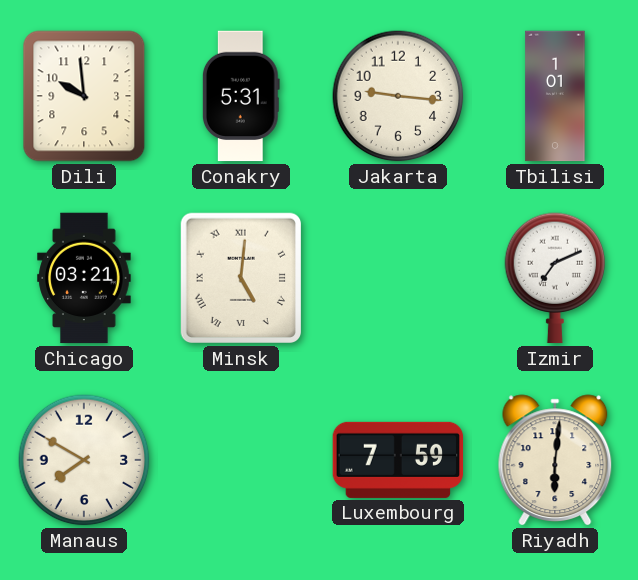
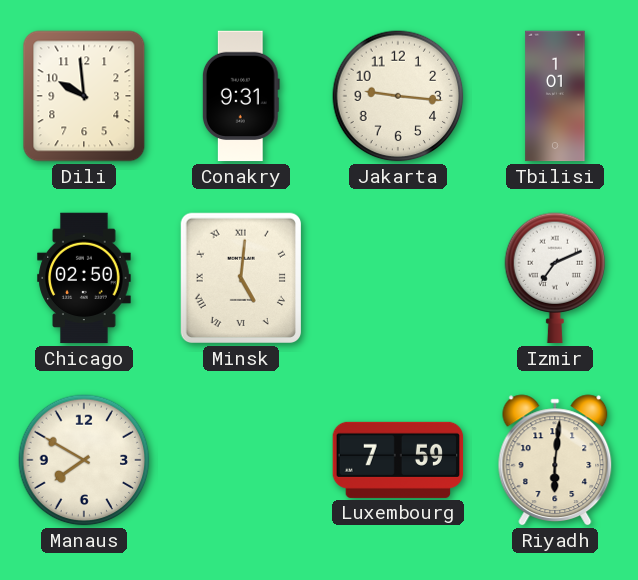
Conakry: 5:31 -> 9:31 (241, 96)
Chicago: 03:21 -> 02:50 (84, 278)
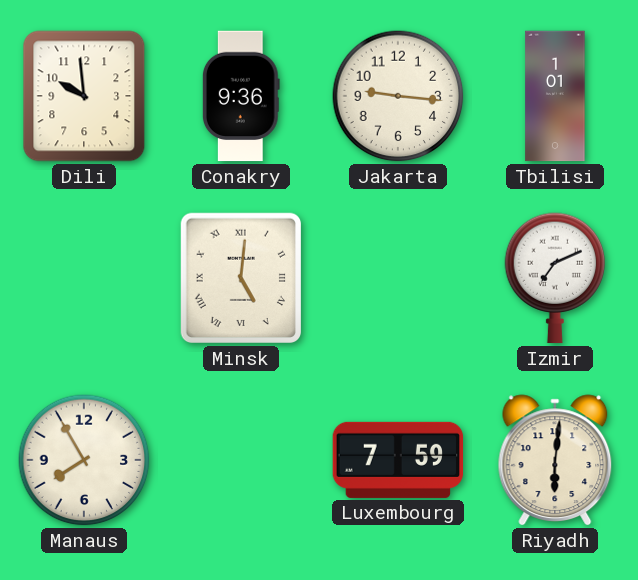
Conakry: 9:31 -> 9:36 (241, 96)
Chicago: 02:50 -> none (84, 278)
Manaus: 7:50 -> 7:55 (84, 460)
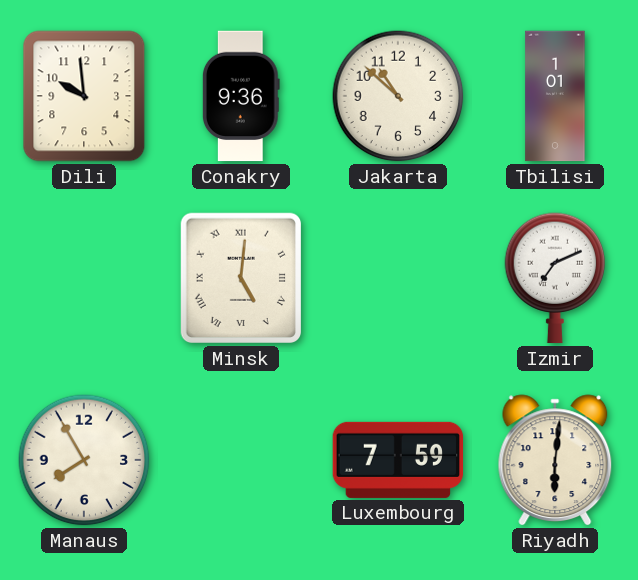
Jakarta: 9:16 -> 10:52 (398, 96)
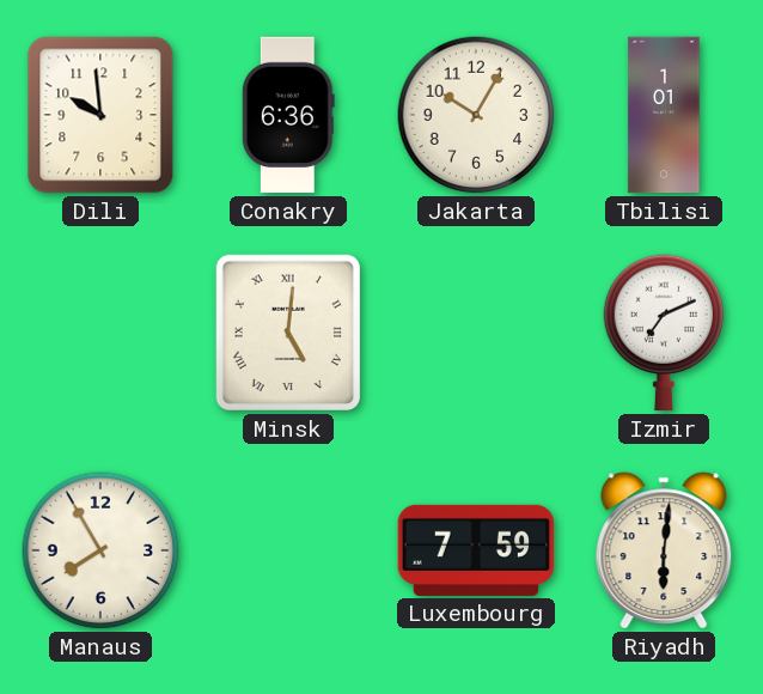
Conakry: 9:36 -> 6:36 (288, 115)
Jakarta: 10:52 -> 10:05 (476, 115)
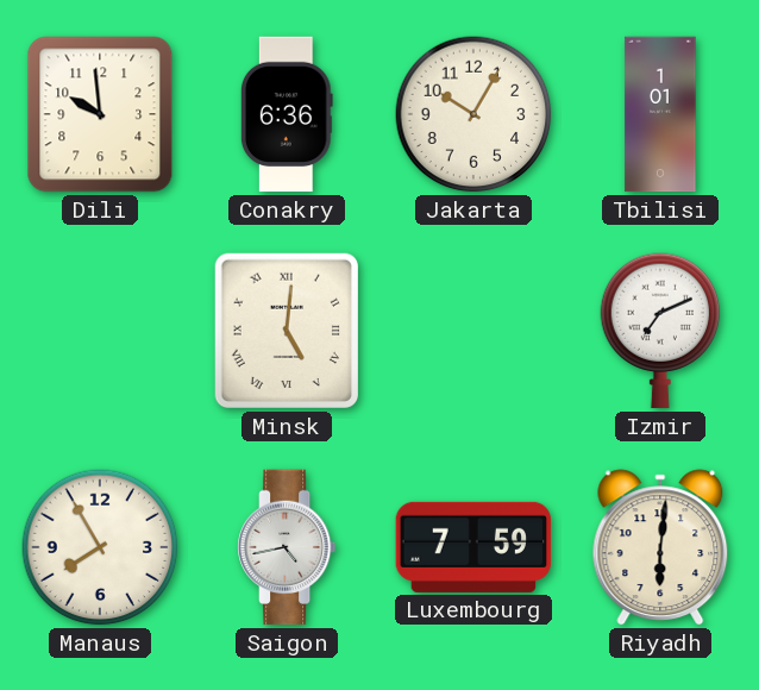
Saigon: none -> 4:43 (287, 547)
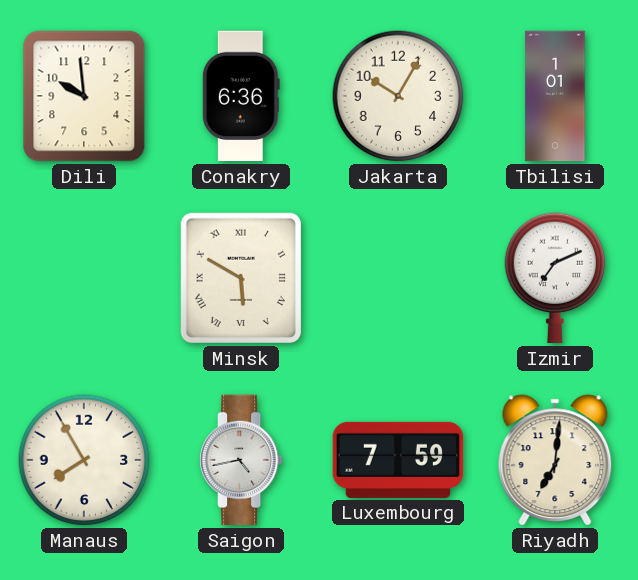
Minsk: 5:01 -> 5:50 (240, 278)
Riyadh: 6:01 -> 7:01 (555, 460)
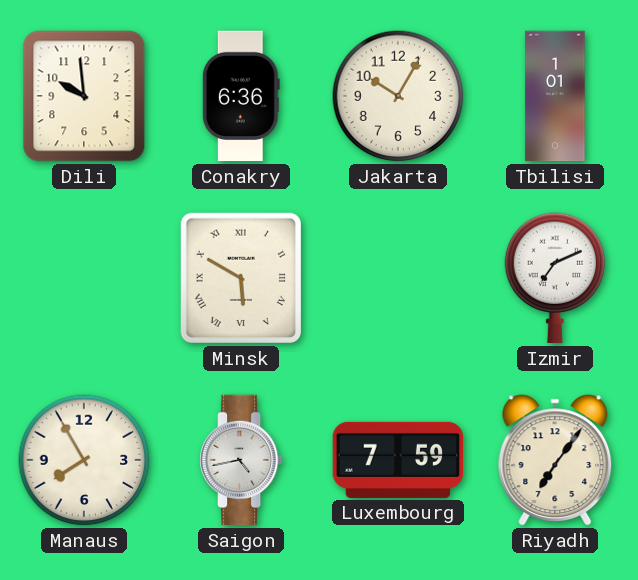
Riyadh: 7:01 -> 7:06 (555, 460)
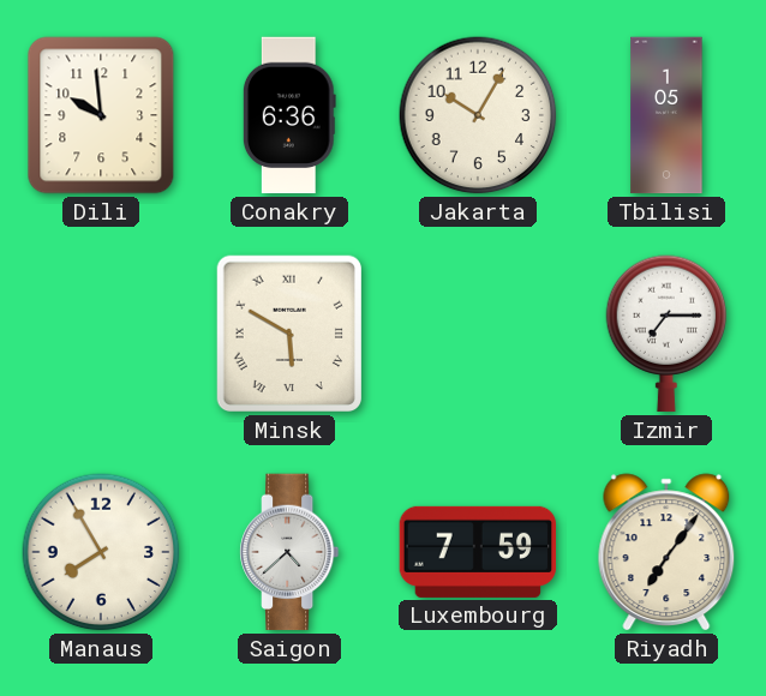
Tbilisi: 1:01 -> 1:05 (666, 115)
Izmir: 7:11 -> 7:15 (666, 334)
Saigon: 4:43 -> 4:38 (289, 552)
